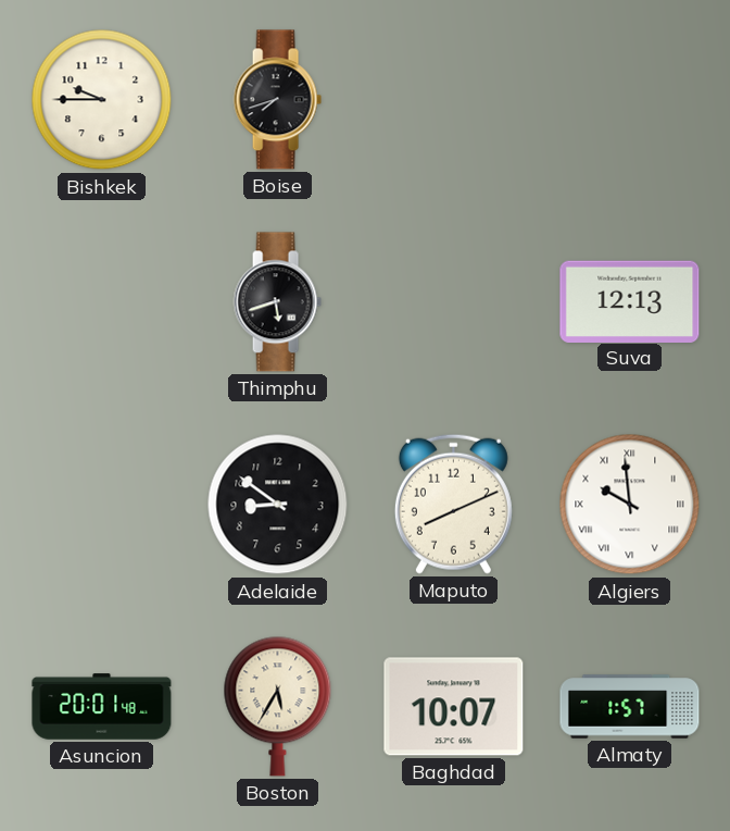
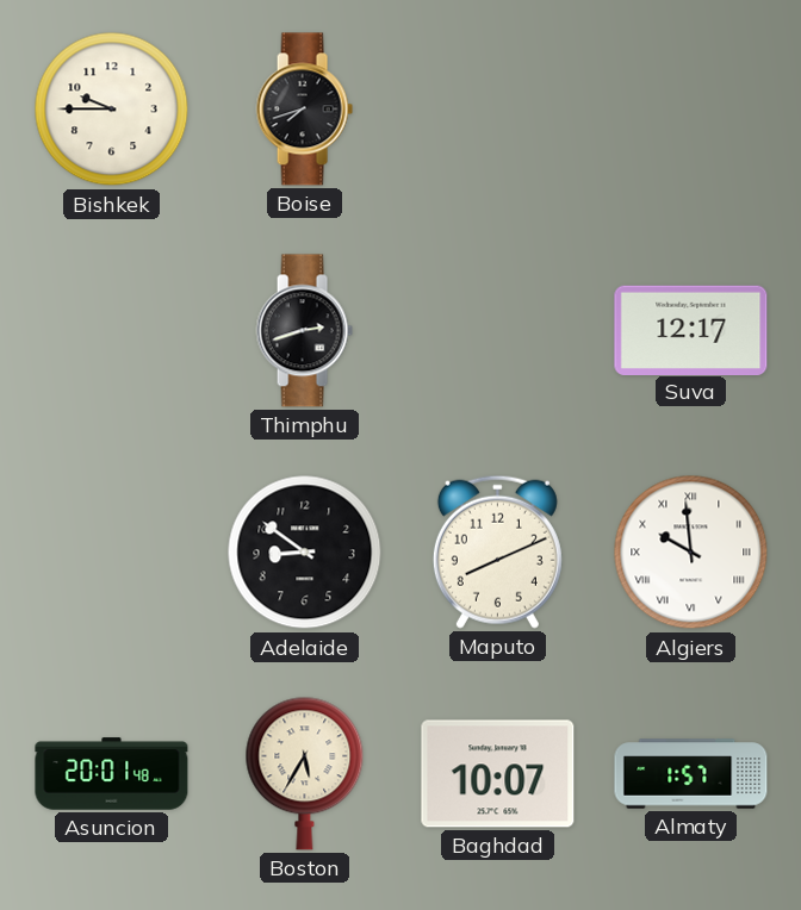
Thimphu: 5:42 -> 2:42 (304, 331)
Suva: 12:13 -> 12:17 (691, 330)
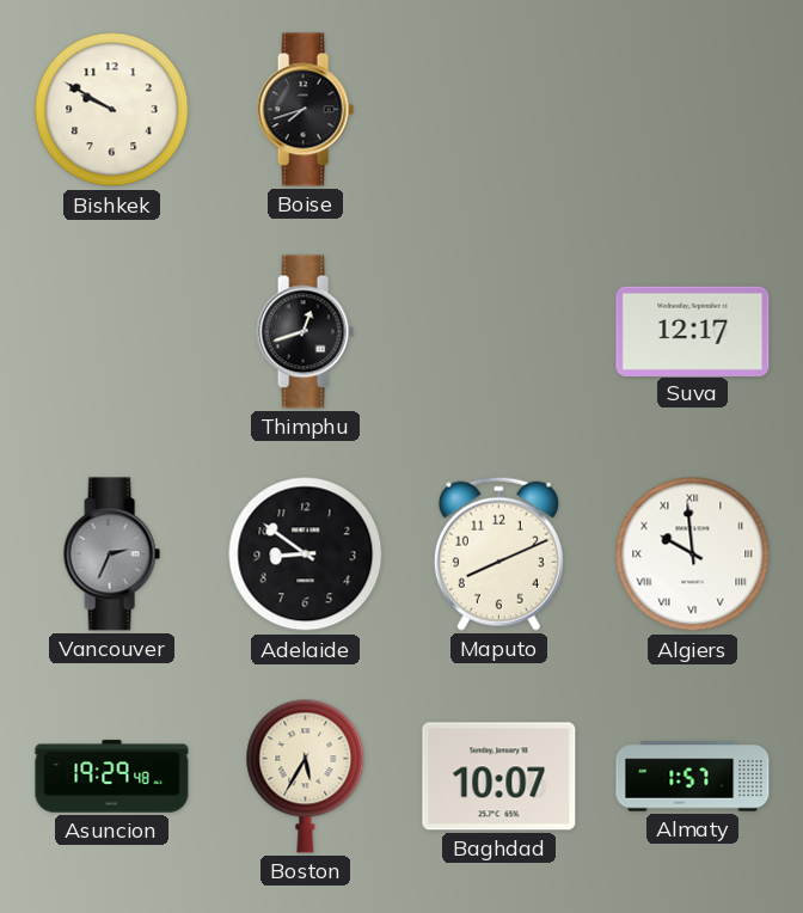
Bishkek: 9:45 -> 9:50 (112, 110)
Thimphu: 2:42 -> 12:42 (305, 332)
Vancouver: none -> 2:34 (111, 554)
Asuncion: 20:01 -> 19:29 (112, 777)
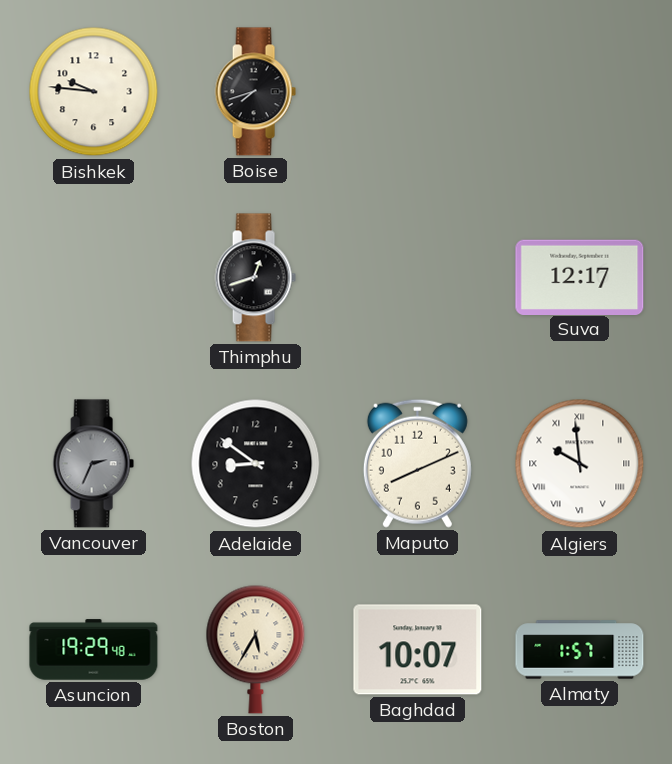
Bishkek: 9:50 -> 9:46 (94, 92)
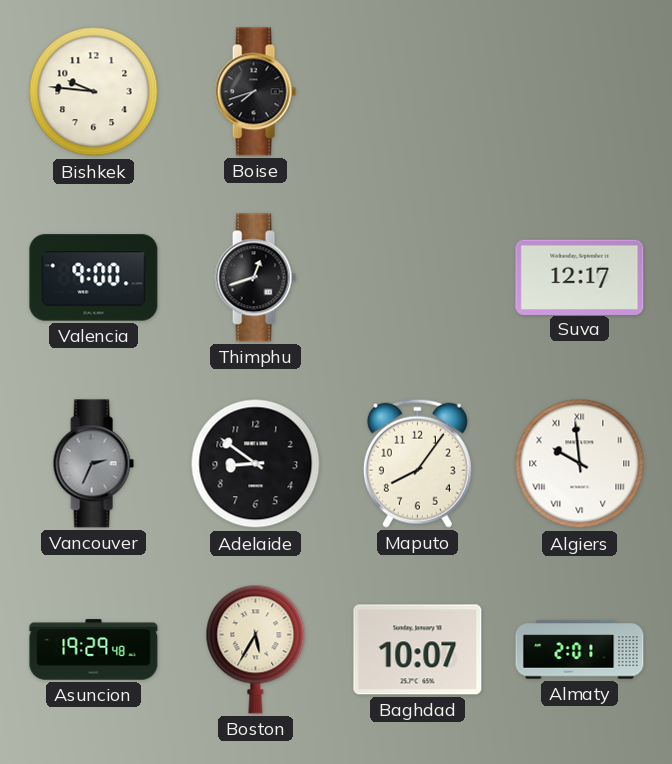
Valencia: none -> 9:00 (94, 278)
Maputo: 8:11 -> 8:06 (417, 463)
Almaty: 1:57 -> 2:01 (580, 650)
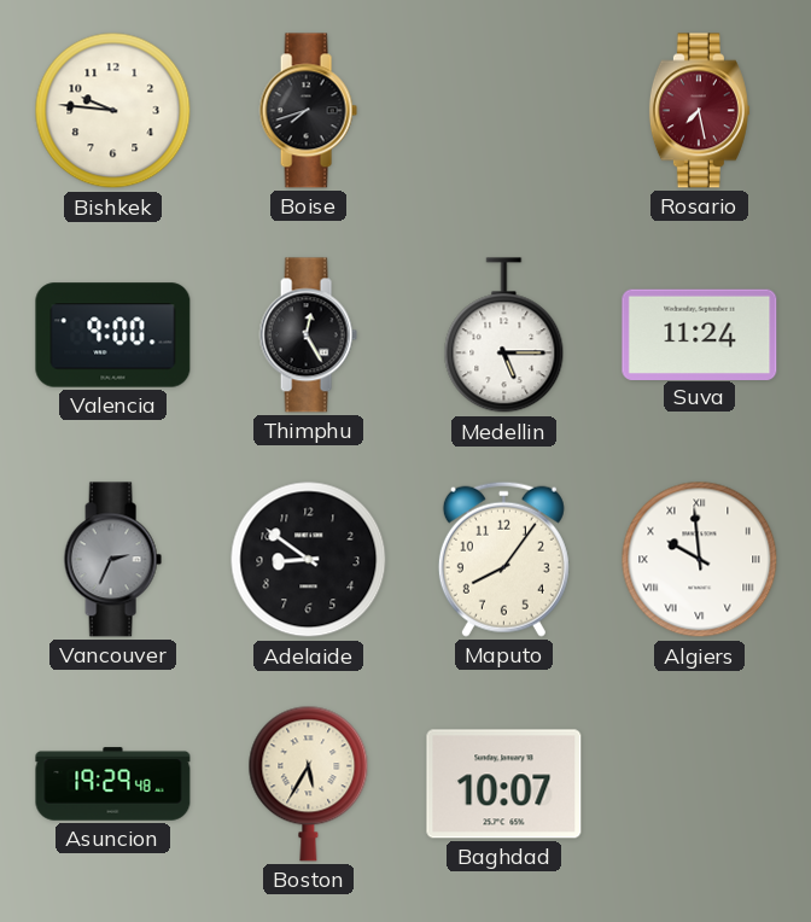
Rosario: none -> 7:28 (699, 111)
Thimphu: 12:42 -> 12:25 (308, 335)
Medellin: none -> 5:15 (504, 335)
Suva: 12:17 -> 11:24 (700, 334)
Almaty: 2:01 -> none (580, 650)
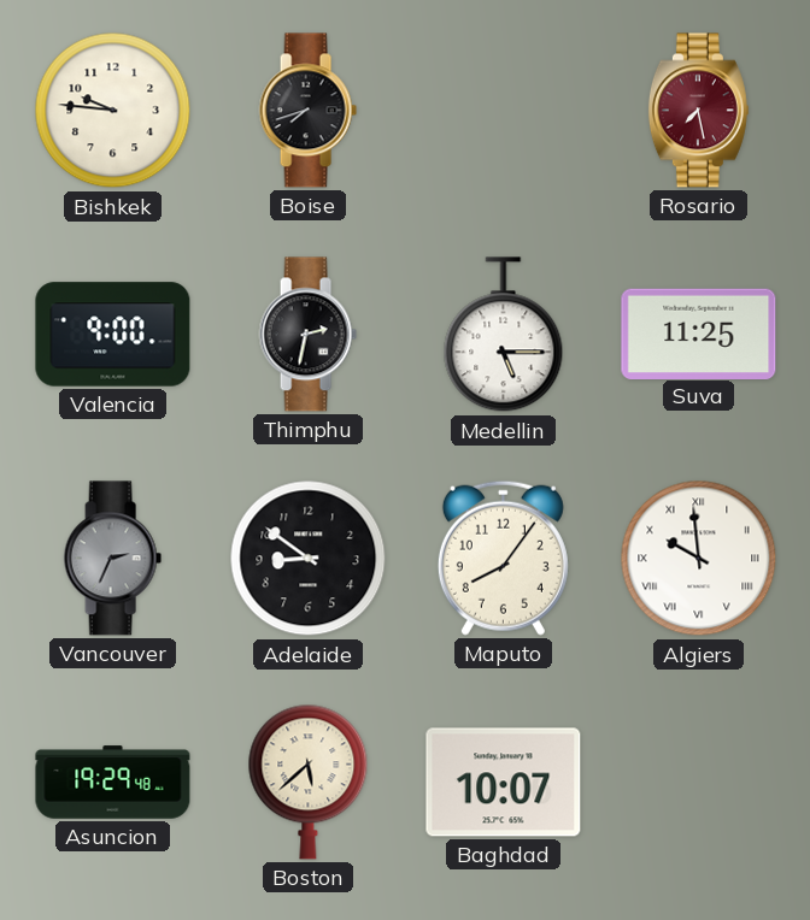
Thimphu: 12:25 -> 2:32 (307, 335)
Suva: 11:24 -> 11:25 (699, 334)
Boston: 5:35 -> 5:38 (309, 782)
